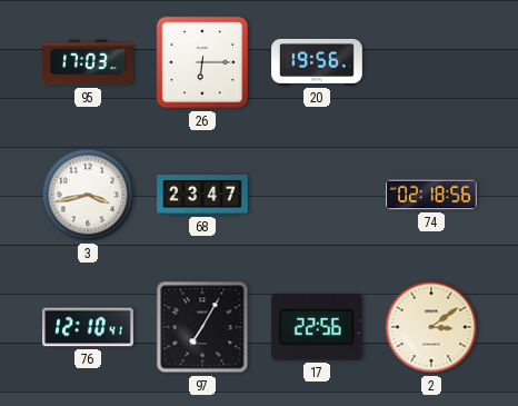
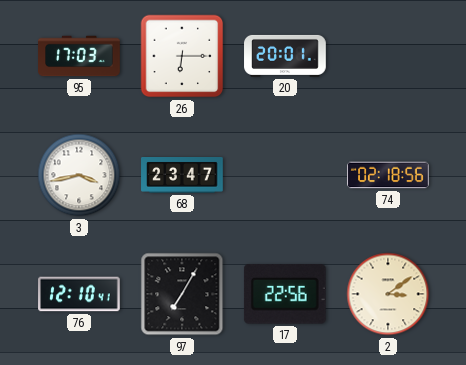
20: 19:56 -> 20:01 (285, 56)
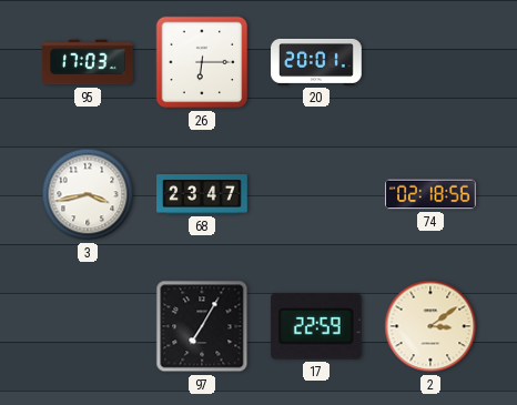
76: 12:10 -> none (79, 294)
17: 22:56 -> 22:59 (316, 326)
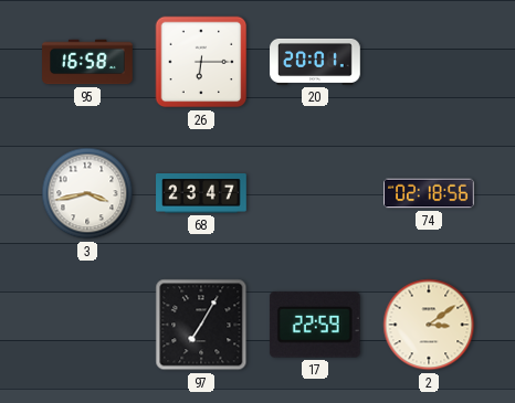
95: 17:03 -> 16:58 (87, 62)
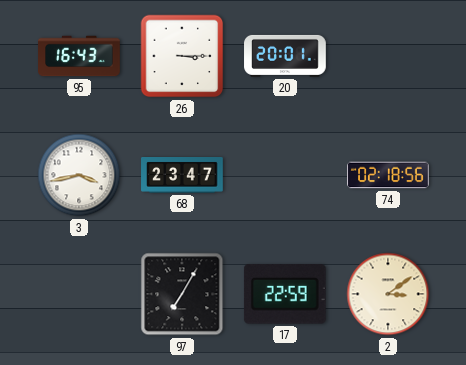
95: 16:58 -> 16:43 (79, 56)
26: 6:15 -> 3:15 (182, 56)
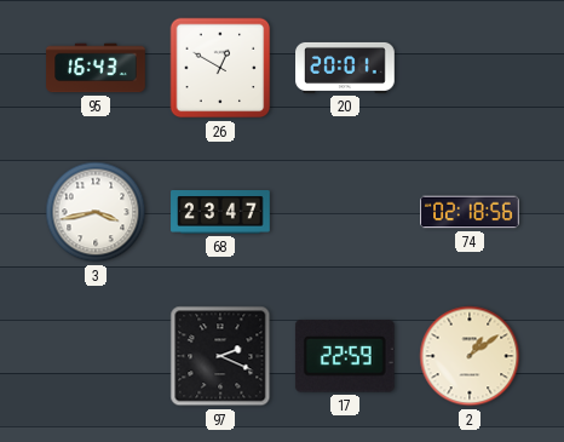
26: 3:15 -> 12:50 (220, 68)
97: 7:05 -> 2:19 (220, 356)
2: 3:09 -> 1:09 (470, 356)
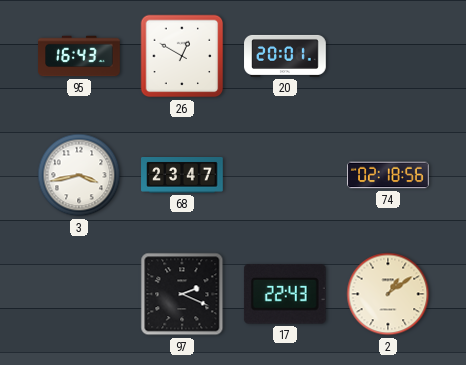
17: 22:59 -> 22:43 (285, 294)
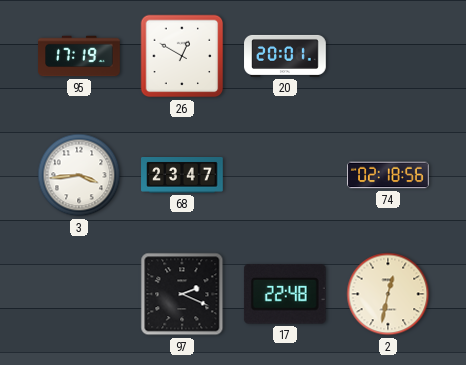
95: 16:43 -> 17:19 (79, 56)
3: 3:43 -> 3:44 (79, 175)
17: 22:43 -> 22:48 (285, 294)
2: 1:09 -> 12:32 (388, 294)
